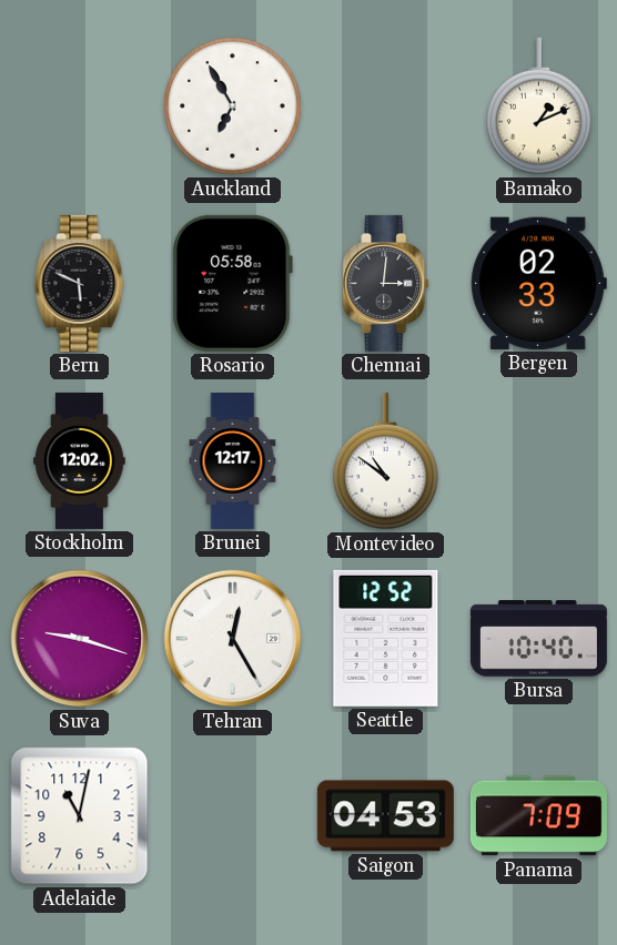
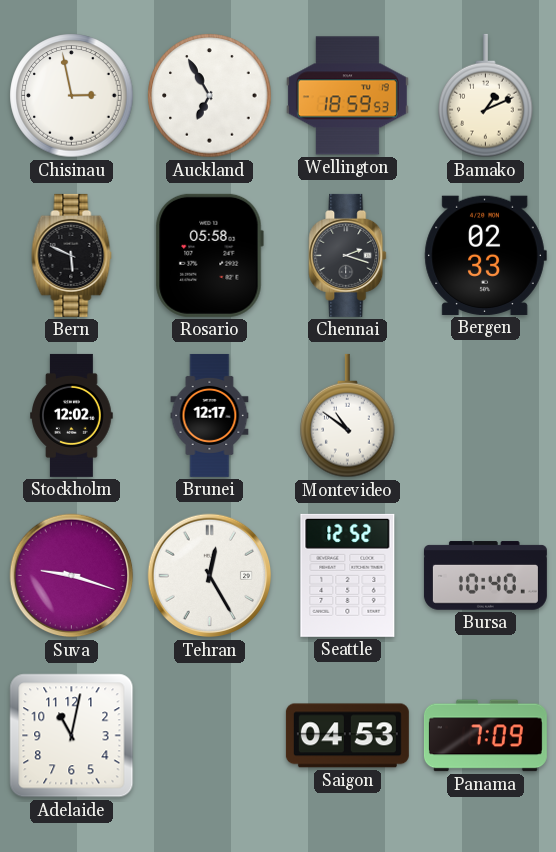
Chisinau: none -> 2:58 (72, 96)
Wellington: none -> 18:59 (347, 96)
Chennai: 3:01 -> 2:18 (348, 255)
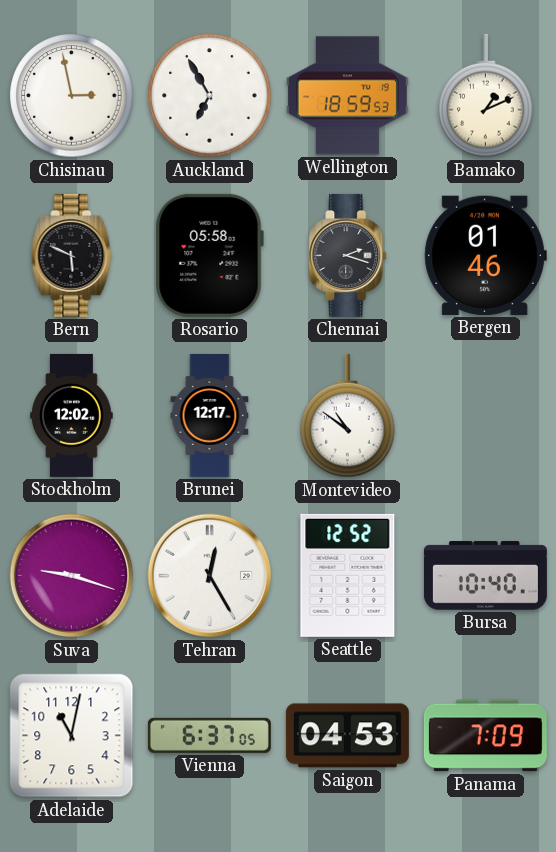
Bergen: 02:33 -> 01:46 (485, 255)
Vienna: none -> 6:37 (209, 735)
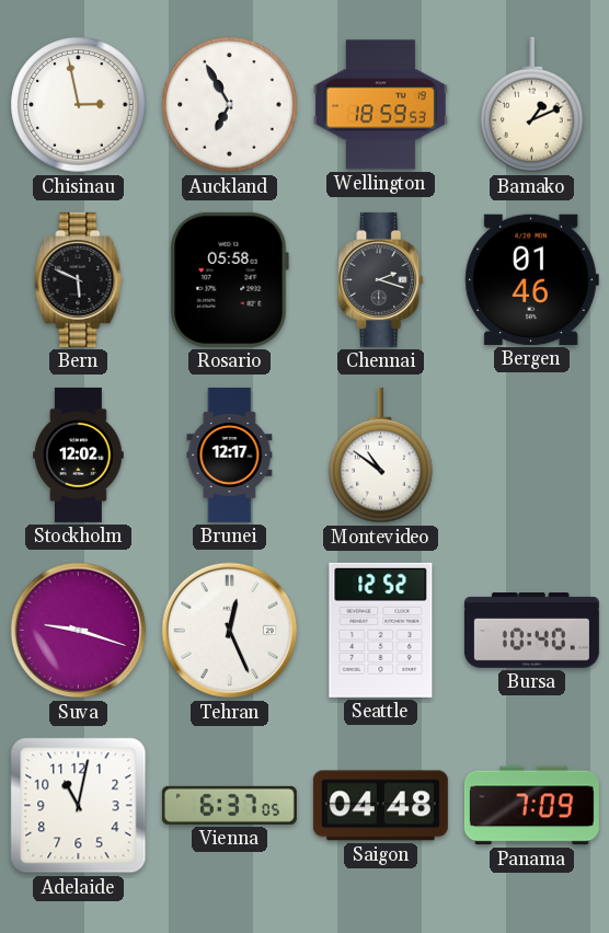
Tehran: 12:25 -> 12:26 (230, 631)
Saigon: 04:53 -> 04:48 (380, 806)
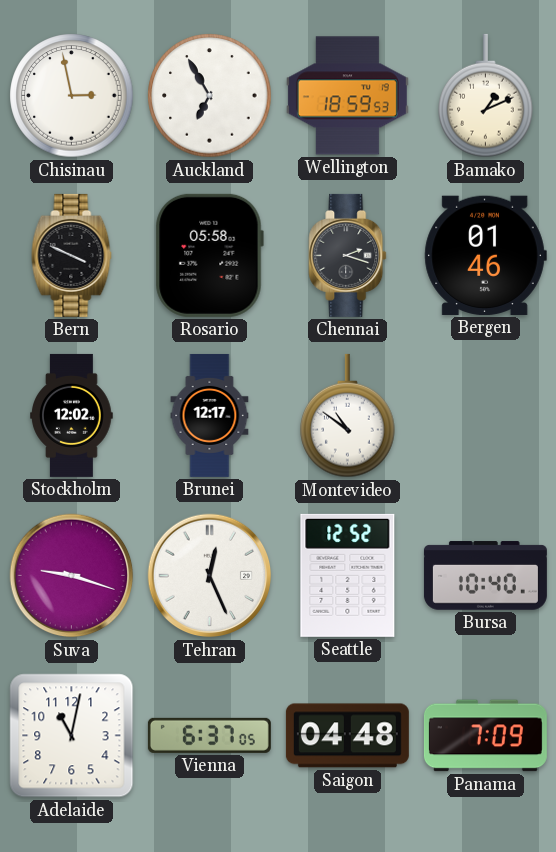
Bern: 5:49 -> 3:49 (72, 255)
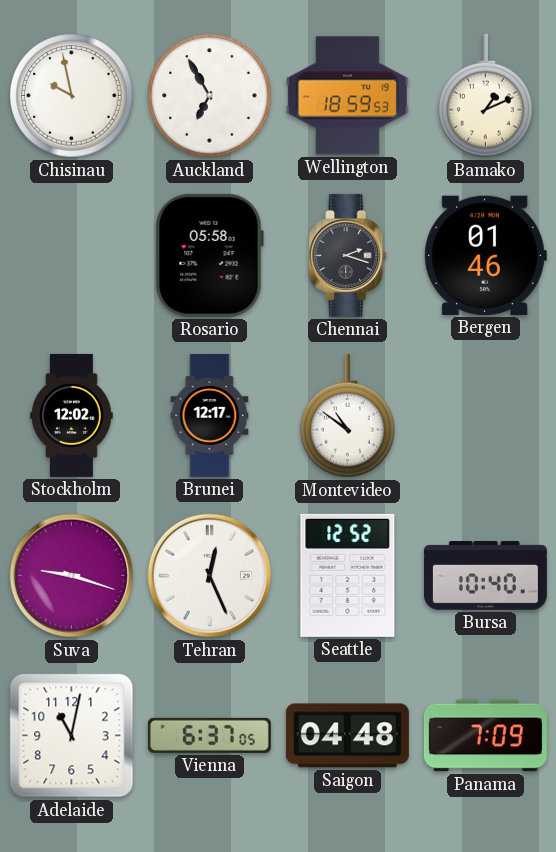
Chisinau: 2:58 -> 9:58 (72, 96)
Bern: 3:49 -> none (72, 255)
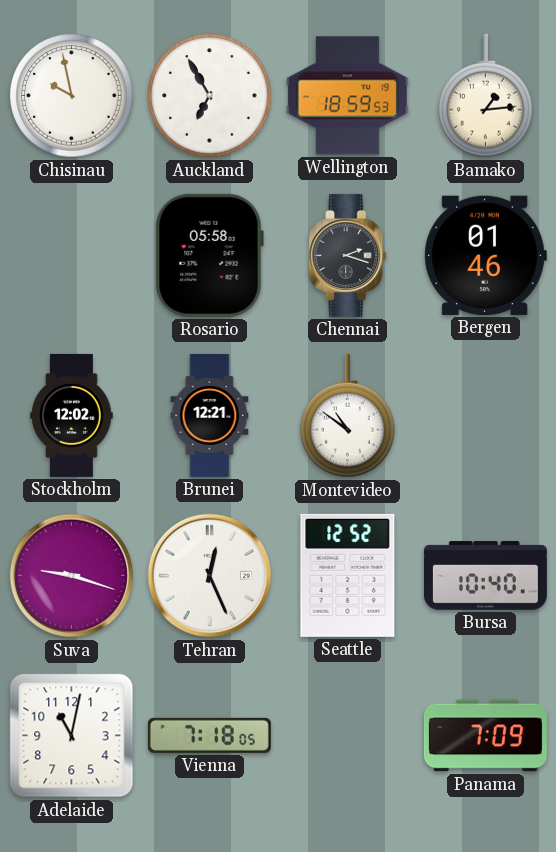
Bamako: 1:11 -> 1:14 (486, 96)
Brunei: 12:17 -> 12:21 (210, 415)
Vienna: 6:37 -> 7:18 (209, 735)
Saigon: 04:48 -> none (347, 736)
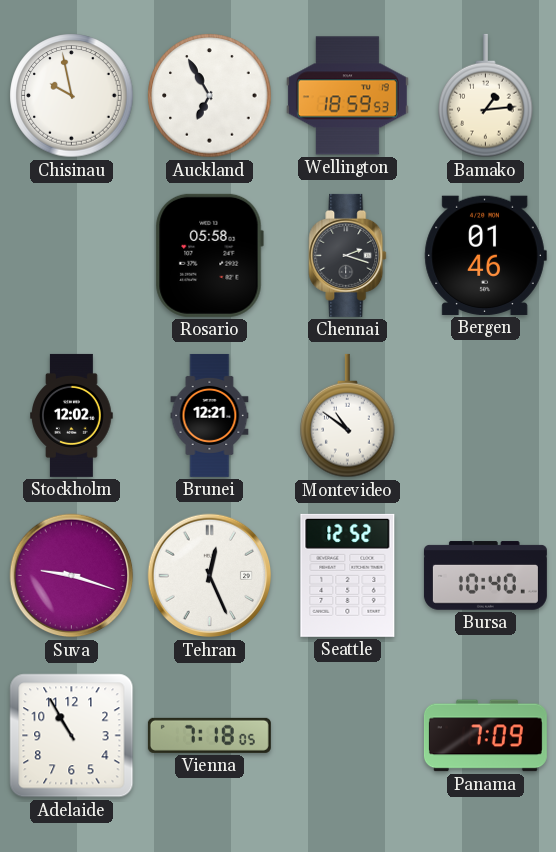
Adelaide: 11:02 -> 10:55 (72, 736)
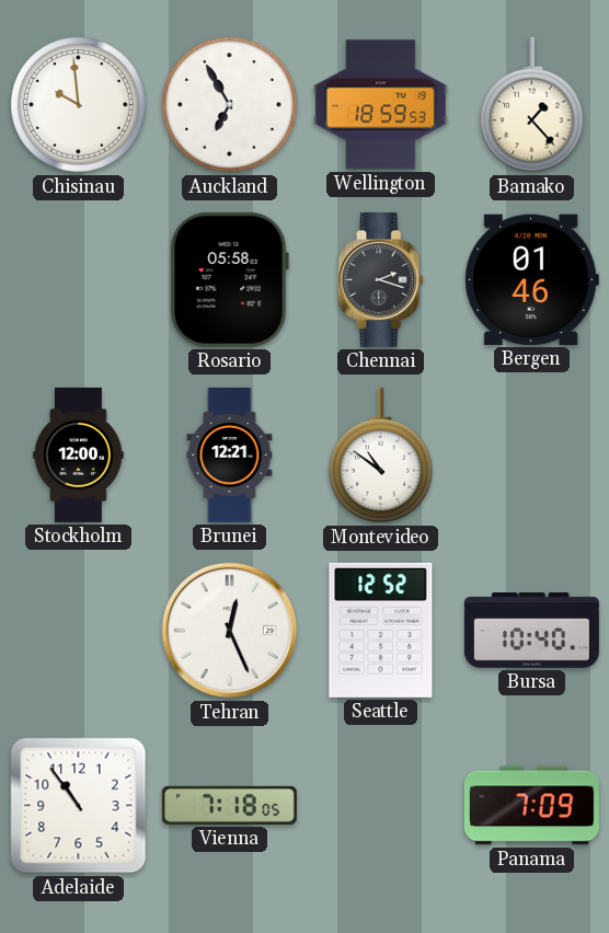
Chisinau: 9:58 -> 9:59 (79, 105)
Bamako: 1:14 -> 1:23 (532, 105)
Stockholm: 12:02 -> 12:00 (79, 454)
Suva: 9:18 -> none (72, 576)
Adelaide: 10:55 -> 10:54 (79, 806)
